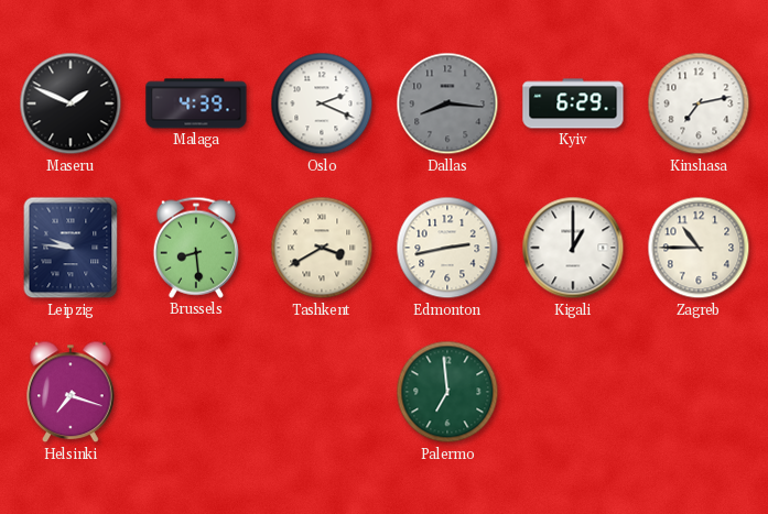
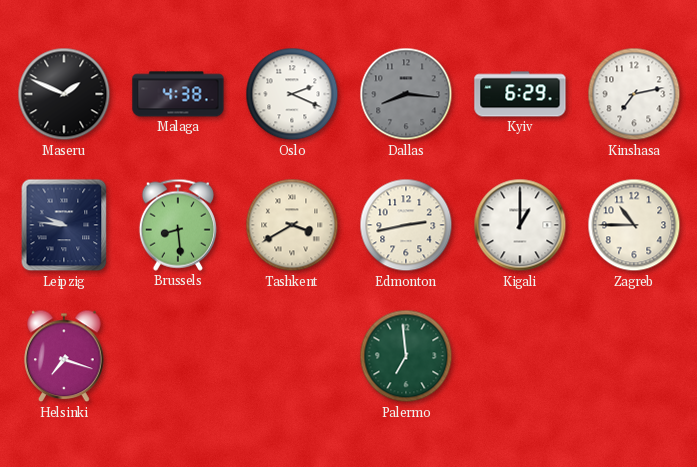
Malaga: 4:39 -> 4:38 (178, 94)
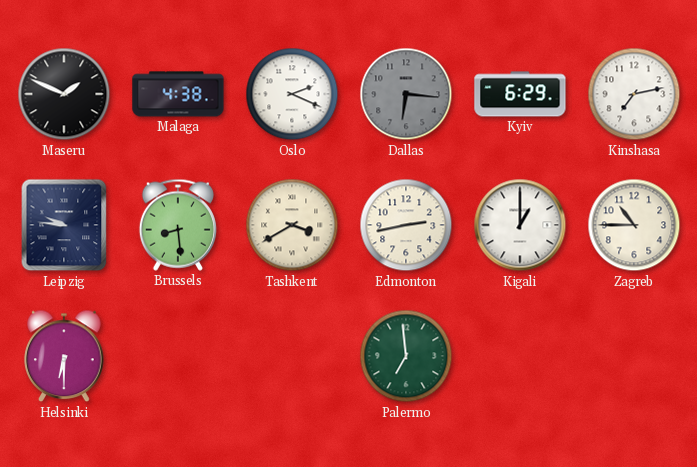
Dallas: 8:16 -> 6:16 (406, 94)
Helsinki: 7:18 -> 6:30 (64, 356)
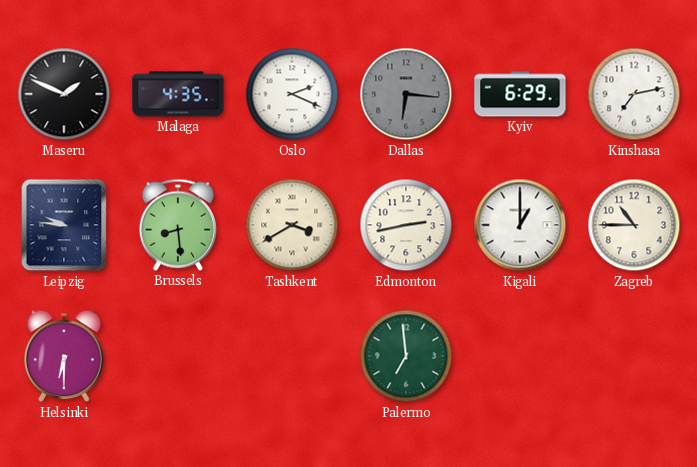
Malaga: 4:38 -> 4:35 (178, 94)
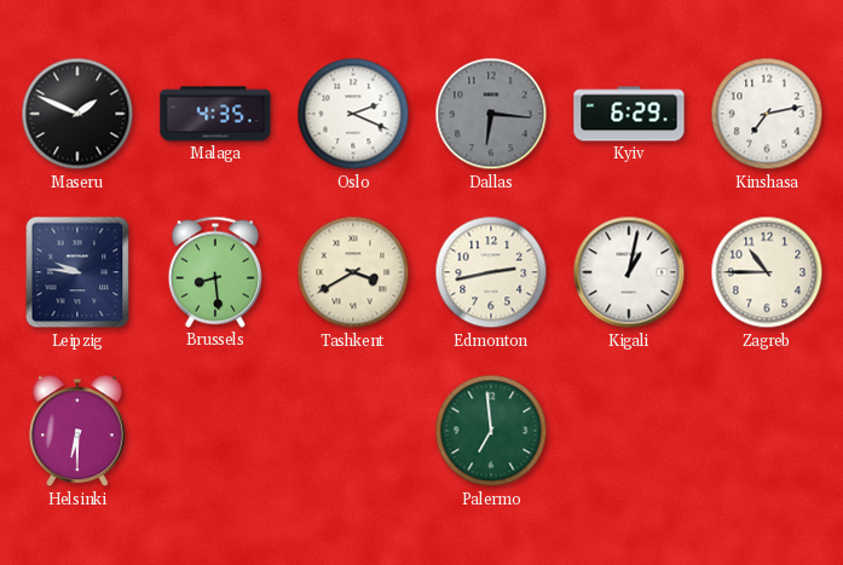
Kigali: 1:00 -> 1:02 (629, 272)
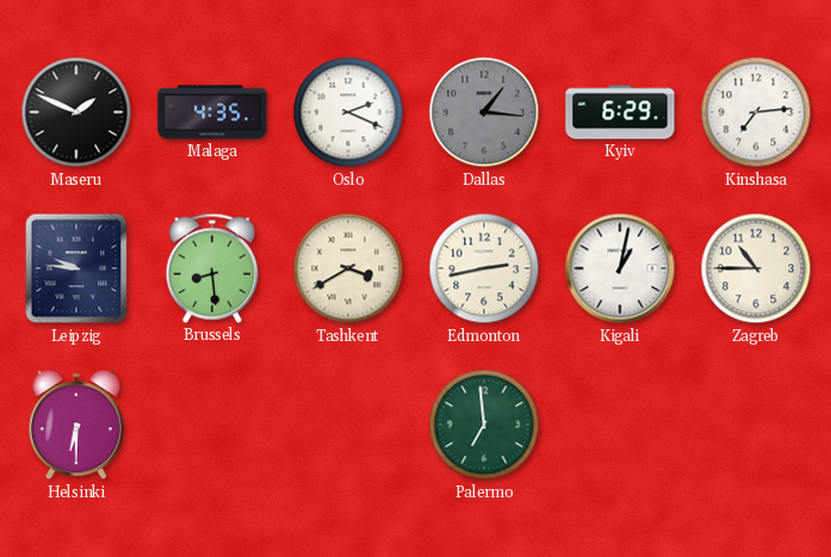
Dallas: 6:16 -> 1:16 (484, 112)
Kinshasa: 7:13 -> 7:14 (756, 112)
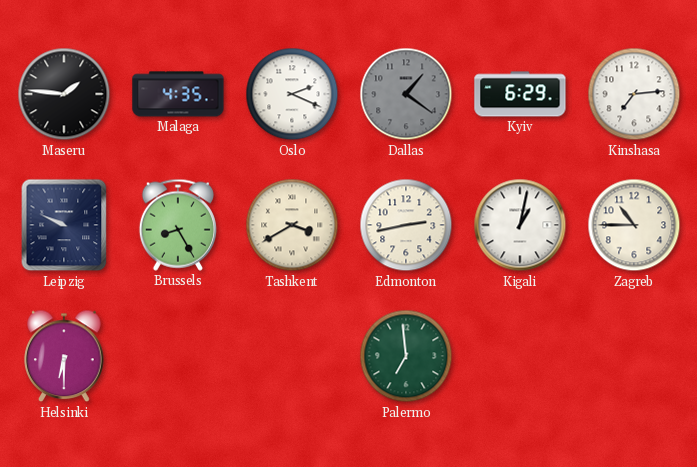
Maseru: 1:49 -> 1:46 (64, 94)
Dallas: 1:16 -> 1:21 (406, 94)
Leipzig: 9:46 -> 9:49 (64, 225)
Brussels: 8:29 -> 8:25 (178, 225)
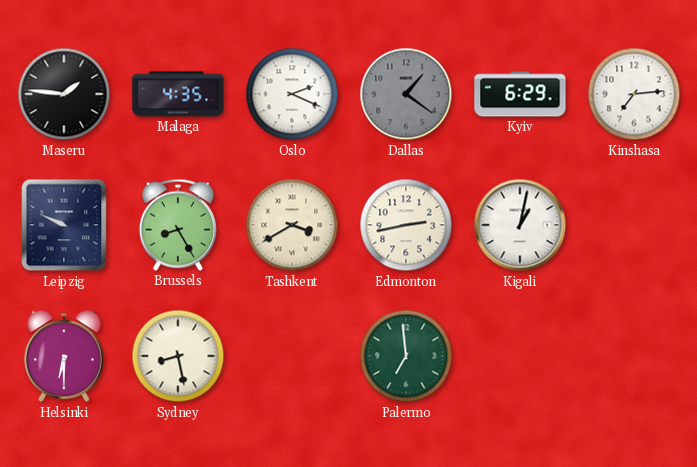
Zagreb: 10:45 -> none (634, 225)
Sydney: none -> 8:28 (178, 356)
